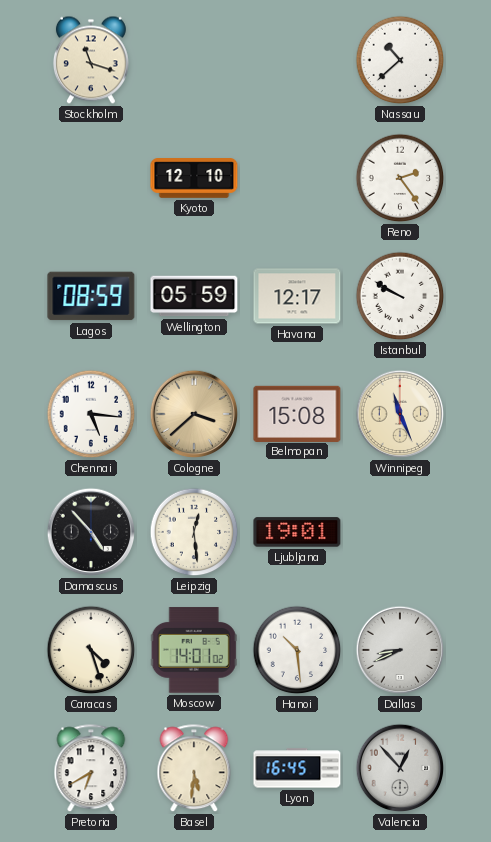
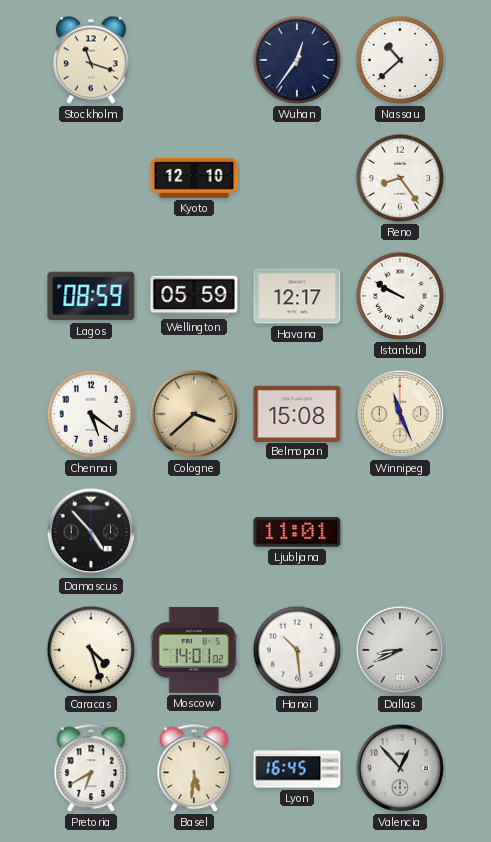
Wuhan: none -> 12:36 (297, 60)
Reno: 2:24 -> 8:24 (400, 178)
Chennai: 5:16 -> 5:21 (91, 414)
Leipzig: 12:29 -> none (194, 532)
Ljubljana: 19:01 -> 11:01 (297, 532)
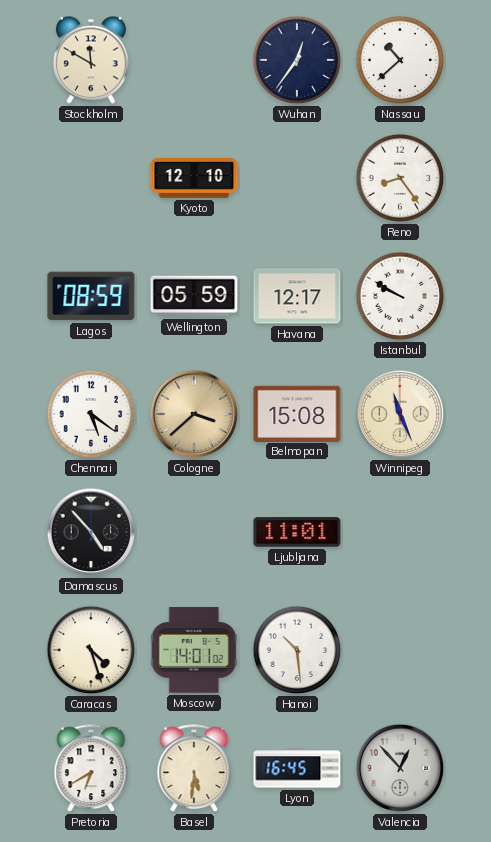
Stockholm: 11:18 -> 11:50 (91, 60)
Dallas: 8:41 -> none (400, 650)
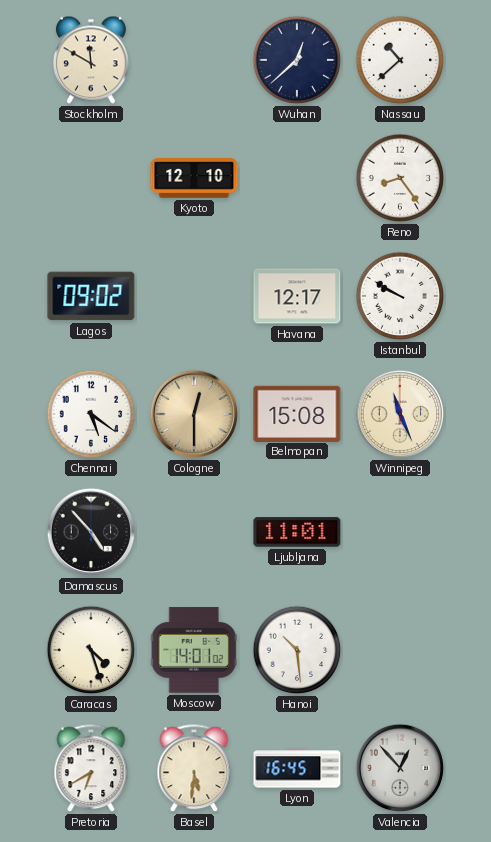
Wuhan: 12:36 -> 12:38 (297, 60)
Lagos: 08:59 -> 09:02 (91, 296)
Wellington: 05:59 -> none (194, 296)
Cologne: 3:38 -> 12:30 (194, 414)
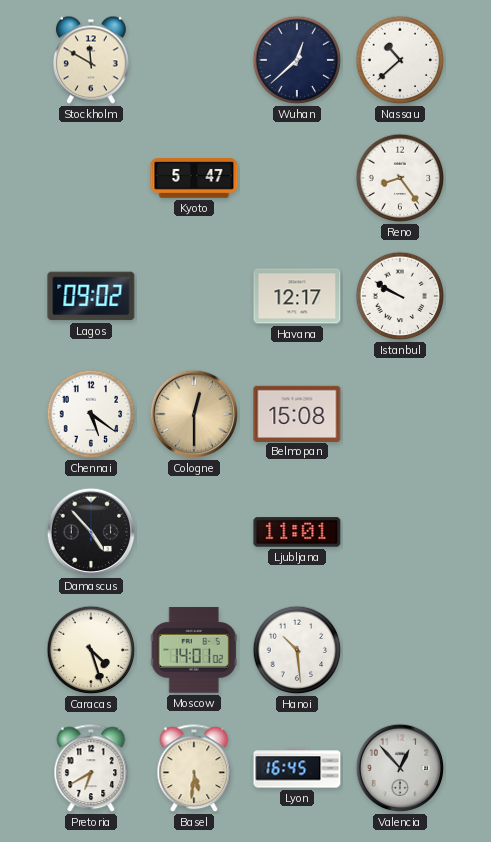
Kyoto: 12:10 -> 5:47 (194, 178)
Winnipeg: 11:26 -> none (400, 414)
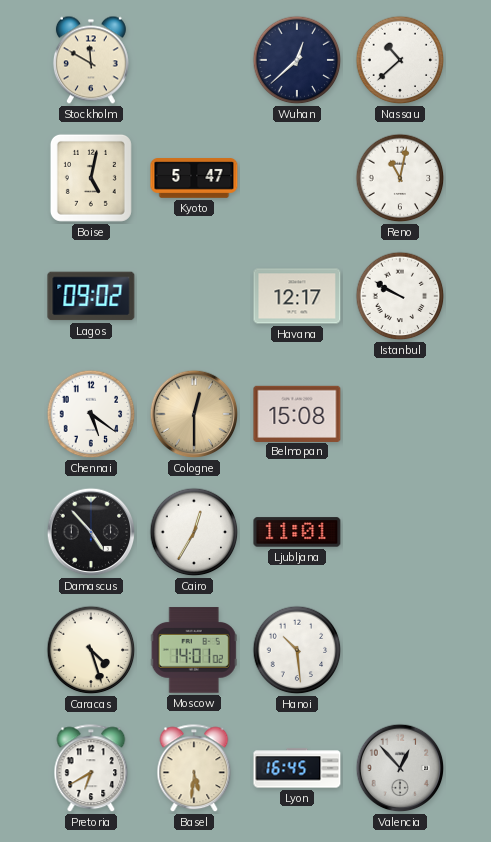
Boise: none -> 5:02 (91, 178)
Reno: 8:24 -> 11:02 (400, 178)
Cairo: none -> 12:35 (194, 532)
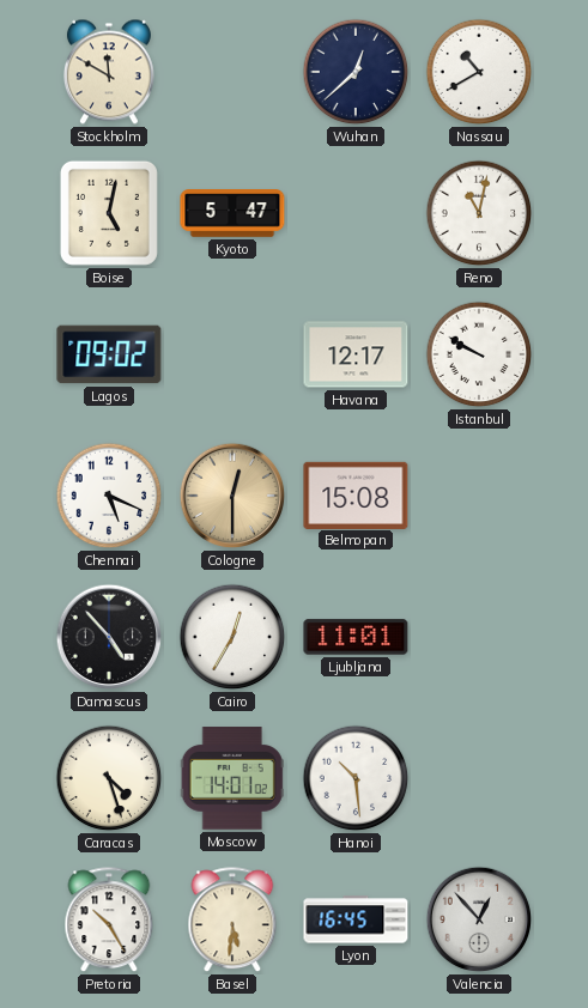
Nassau: 10:38 -> 10:40 (479, 72)
Chennai: 5:21 -> 5:19 (109, 496)
Pretoria: 6:40 -> 10:25 (109, 921)
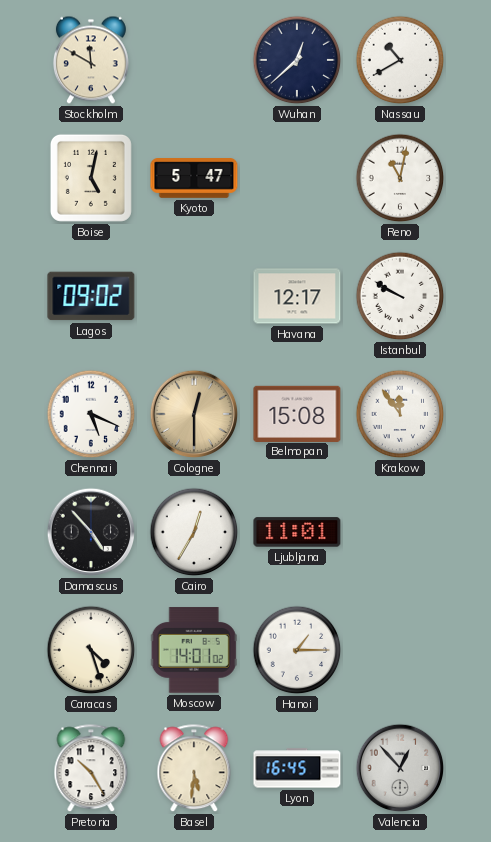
Krakow: none -> 11:54 (400, 414)
Hanoi: 10:29 -> 1:15 (297, 650)
